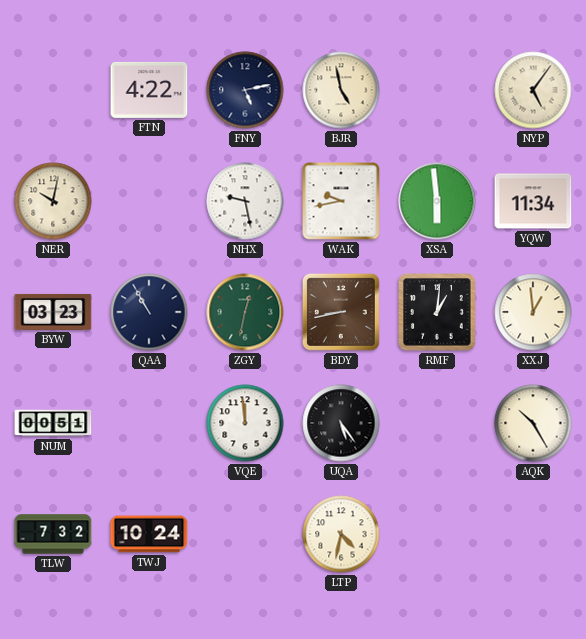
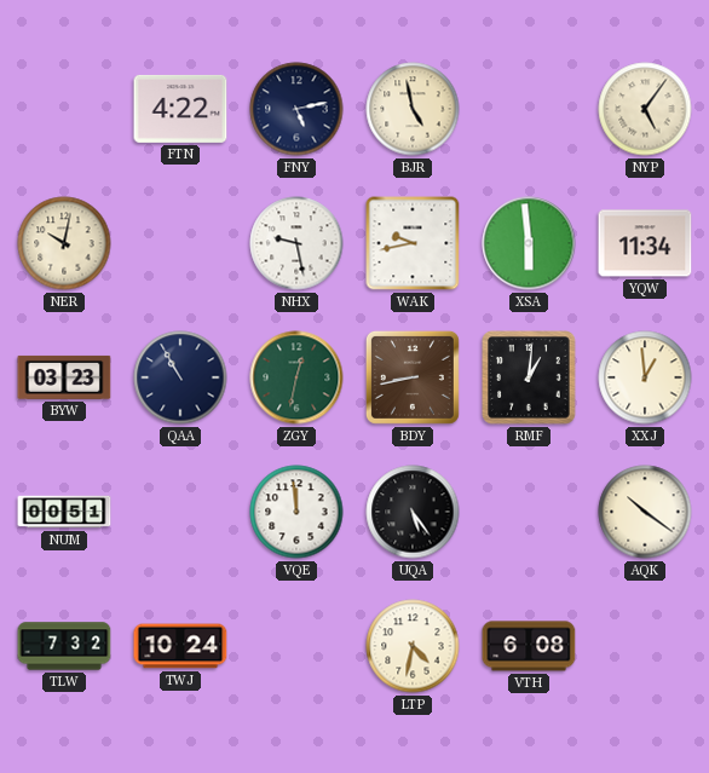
AQK: 10:25 -> 10:21 (645, 512)
VTH: none -> 6:08 (529, 646)
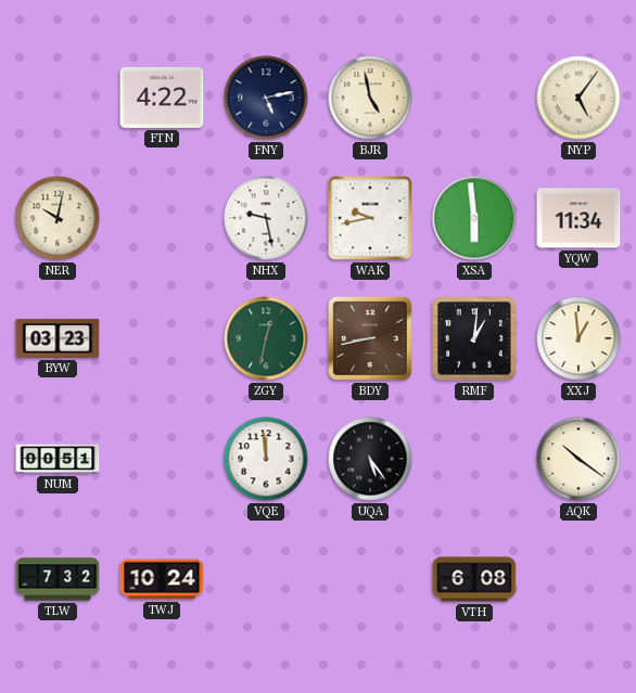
QAA: 10:55 -> none (180, 377)
LTP: 4:32 -> none (413, 646)
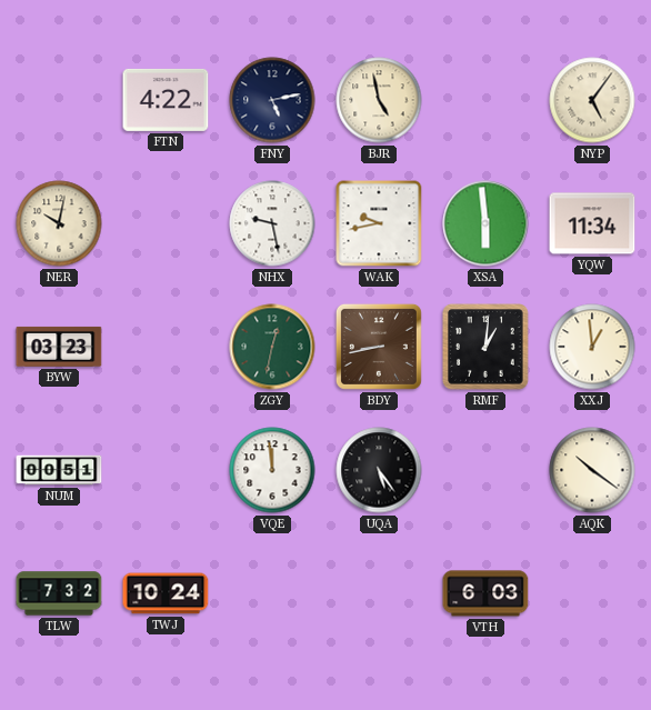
VTH: 6:08 -> 6:03 (485, 593)
